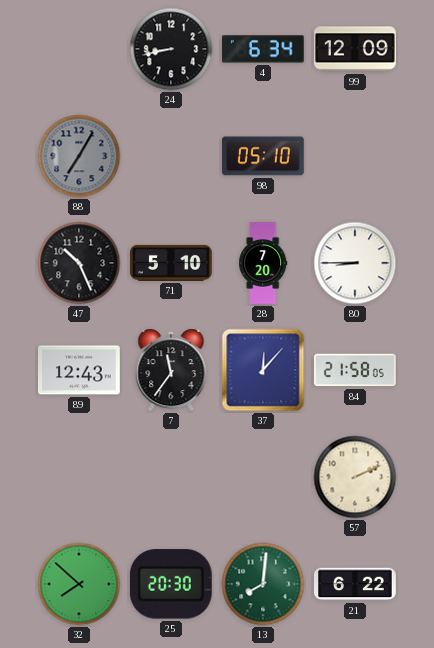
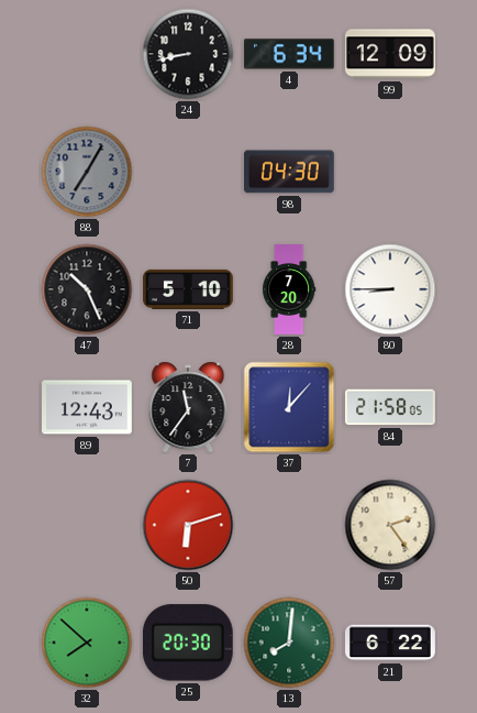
98: 05:10 -> 04:30 (289, 172)
50: none -> 6:12 (188, 525)
57: 2:11 -> 2:24 (390, 525)
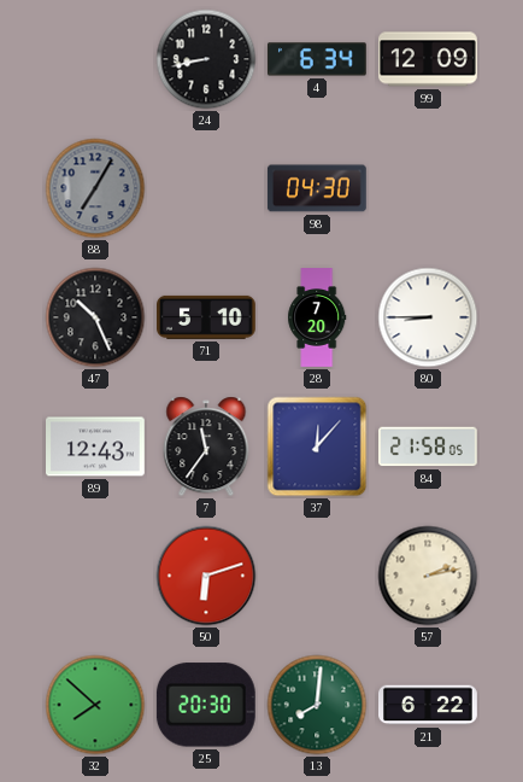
57: 2:24 -> 2:13 (428, 576)
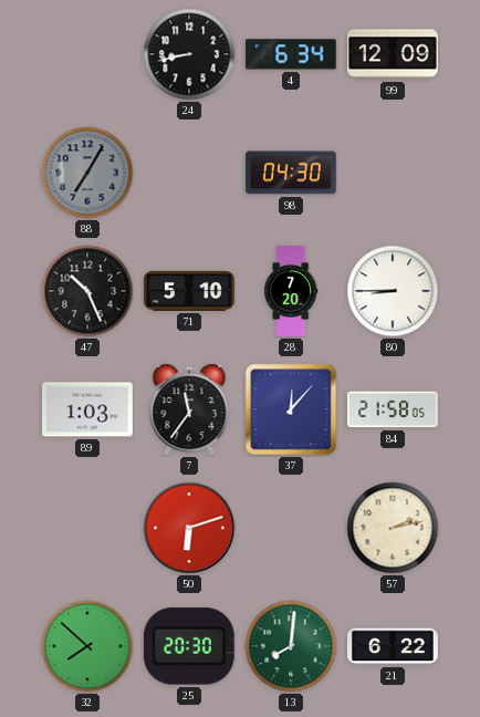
89: 12:43 -> 1:03 (88, 409)
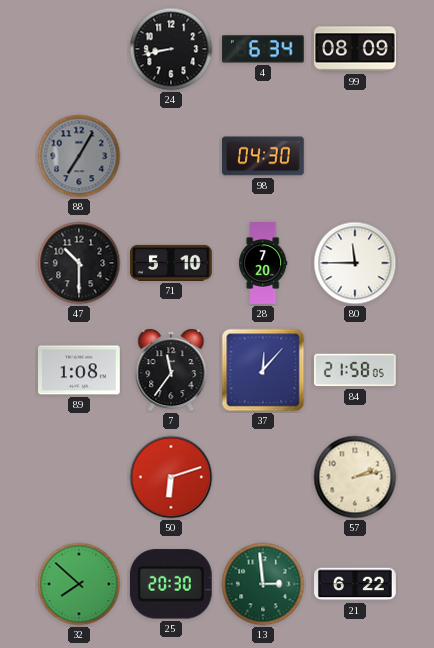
99: 12:09 -> 08:09 (356, 49)
47: 10:26 -> 10:30 (79, 263)
80: 8:45 -> 11:45 (355, 263)
89: 1:03 -> 1:08 (80, 370)
13: 8:01 -> 2:59 (263, 584)
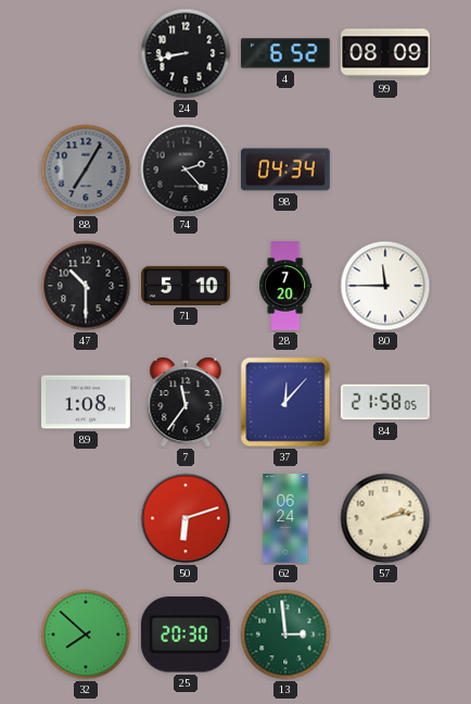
4: 6:34 -> 6:52 (285, 53)
74: none -> 2:23 (186, 169)
98: 04:30 -> 04:34 (285, 169)
62: none -> 06:24 (285, 518)
21: 6:22 -> none (355, 584)
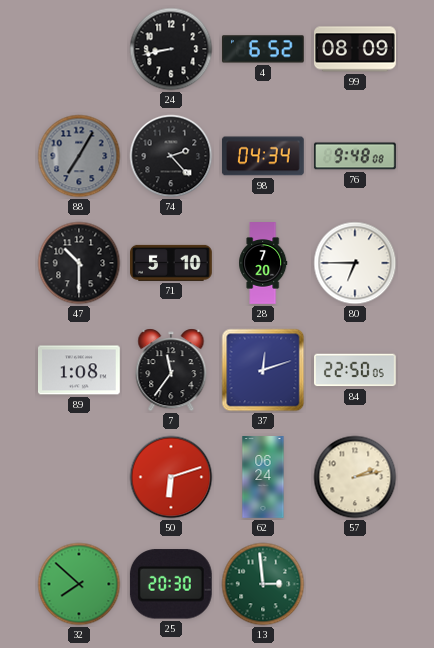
76: none -> 9:48 (355, 156)
80: 11:45 -> 6:45 (355, 263)
37: 12:07 -> 12:12 (263, 370)
84: 21:58 -> 22:50 (356, 370)
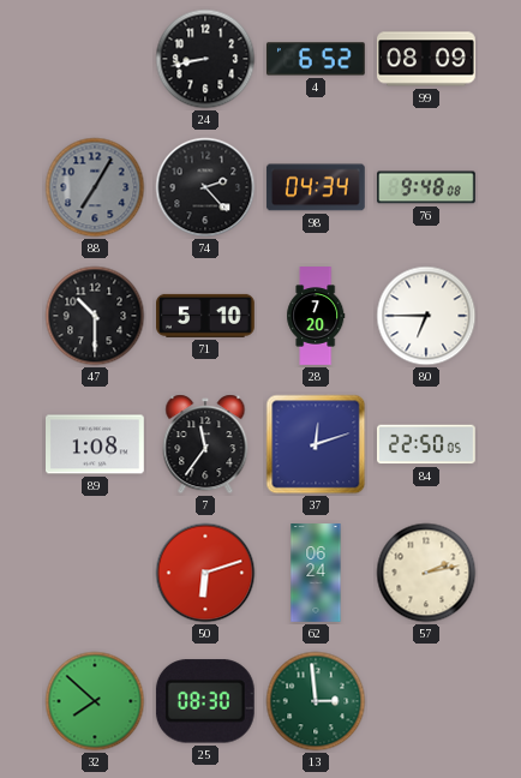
25: 20:30 -> 08:30 (205, 701)
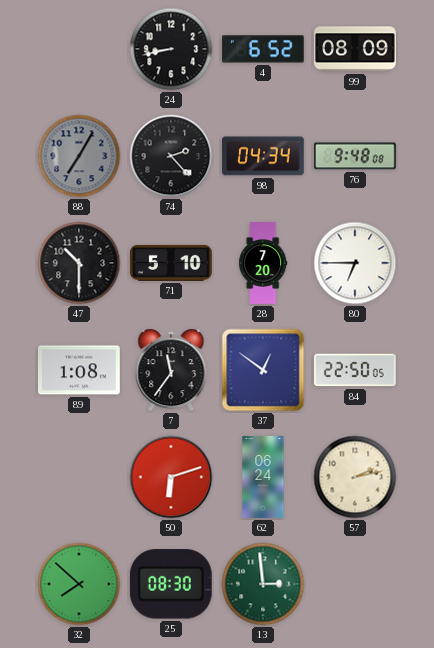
37: 12:12 -> 12:51 (263, 370)
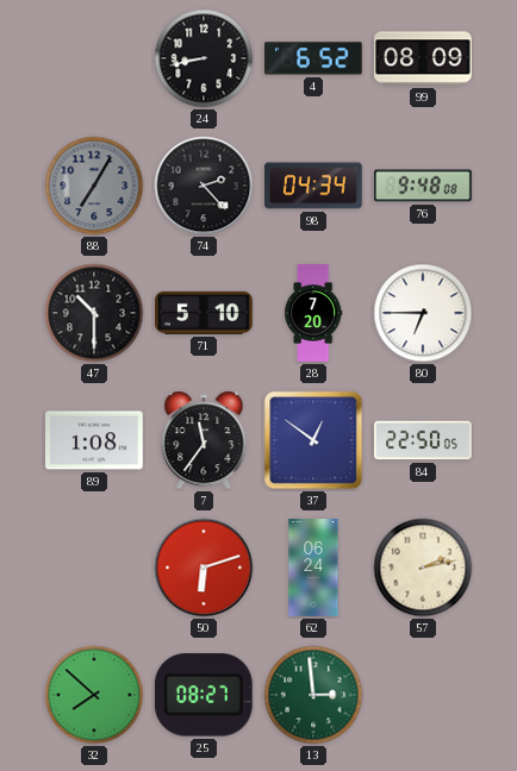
25: 08:30 -> 08:27 (204, 695)
